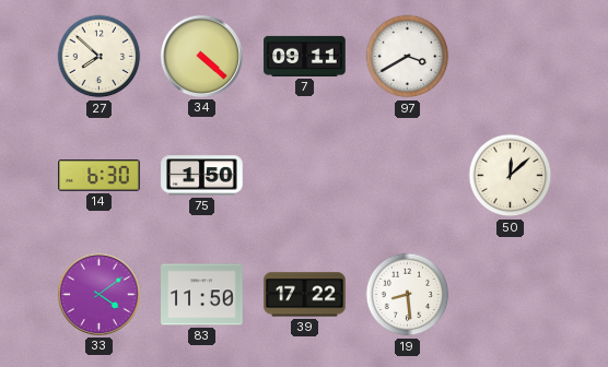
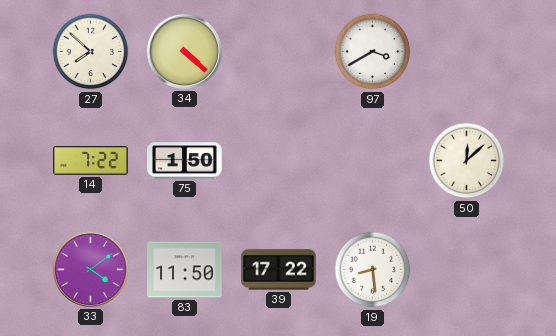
7: 09:11 -> none (305, 56)
14: 6:30 -> 7:22 (91, 161)
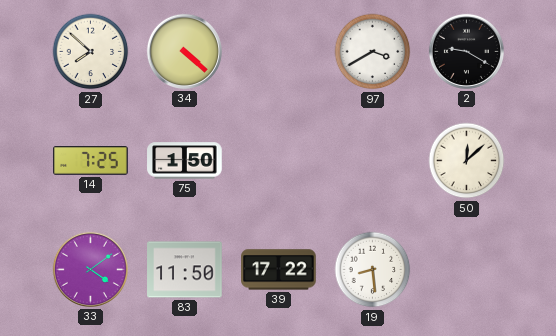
2: none -> 9:20 (466, 51)
14: 7:22 -> 7:25 (91, 161)
